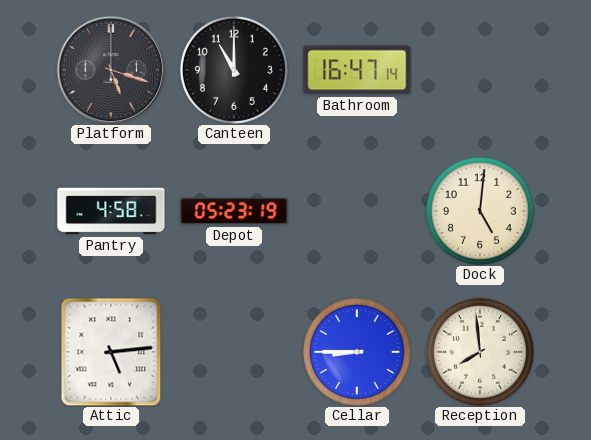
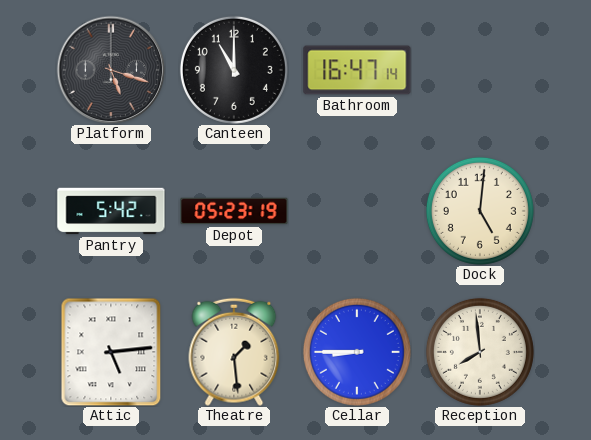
Pantry: 4:58 -> 5:42 (111, 211)
Theatre: none -> 1:29 (234, 352)
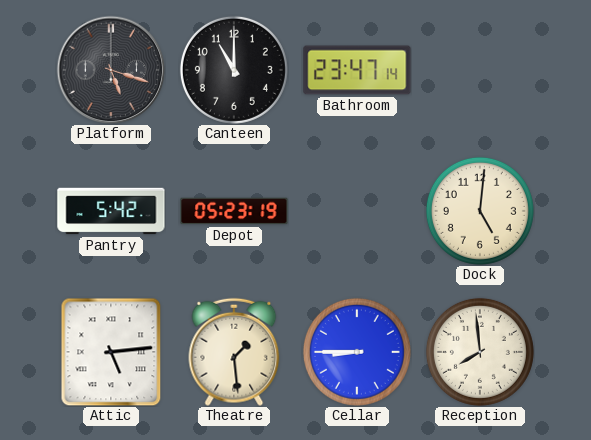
Bathroom: 16:47 -> 23:47 (357, 70)
